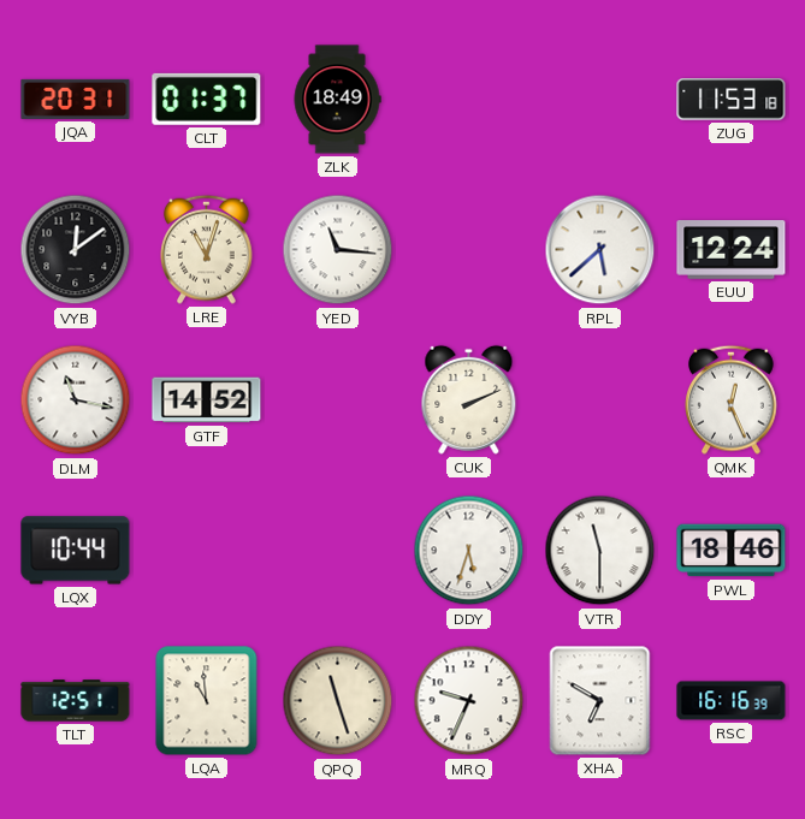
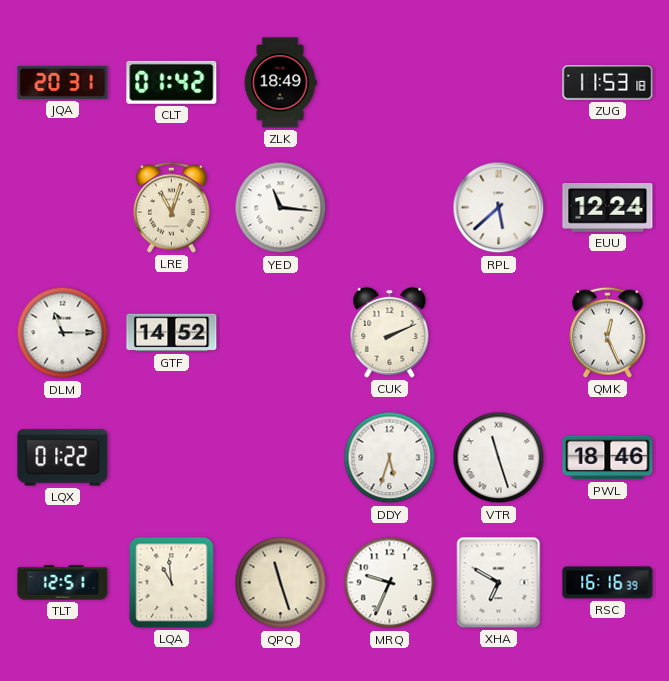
CLT: 01:37 -> 01:42 (172, 82)
VYB: 12:09 -> none (76, 250)
DLM: 11:17 -> 11:15 (63, 333)
LQX: 10:44 -> 01:22 (63, 458)
VTR: 11:30 -> 11:27 (499, 458)
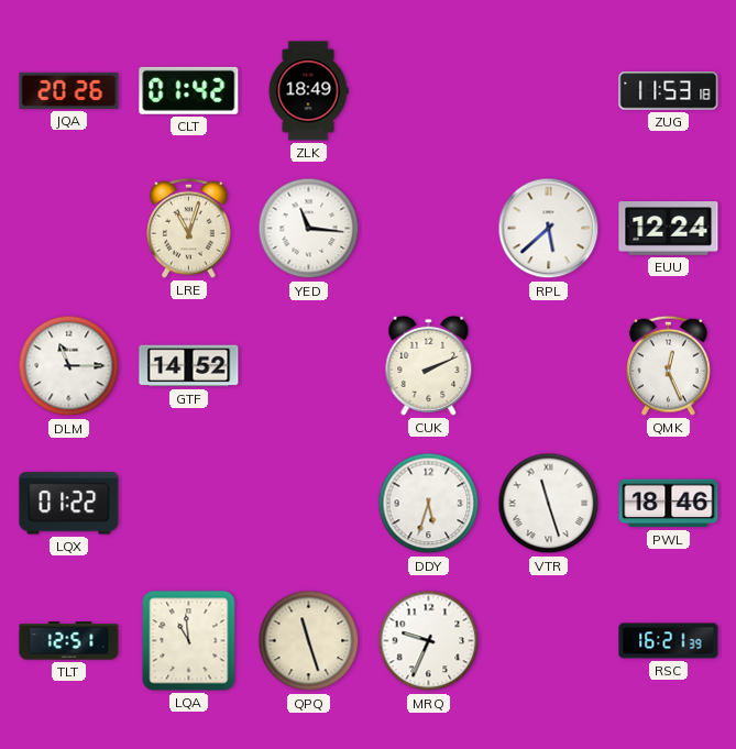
JQA: 20:31 -> 20:26 (69, 90)
XHA: 6:50 -> none (499, 583)
RSC: 16:16 -> 16:21 (669, 641)
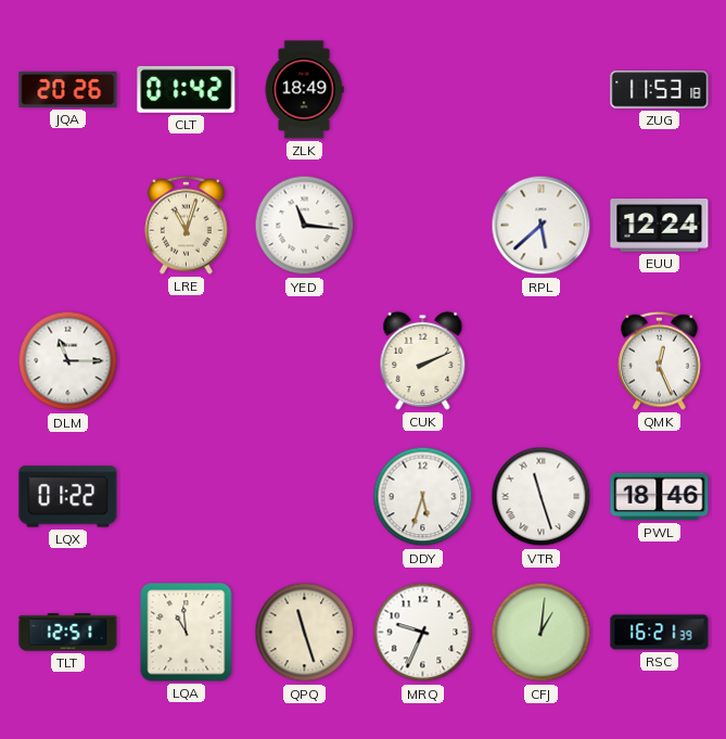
GTF: 14:52 -> none (189, 366)
CFJ: none -> 1:01 (542, 633)
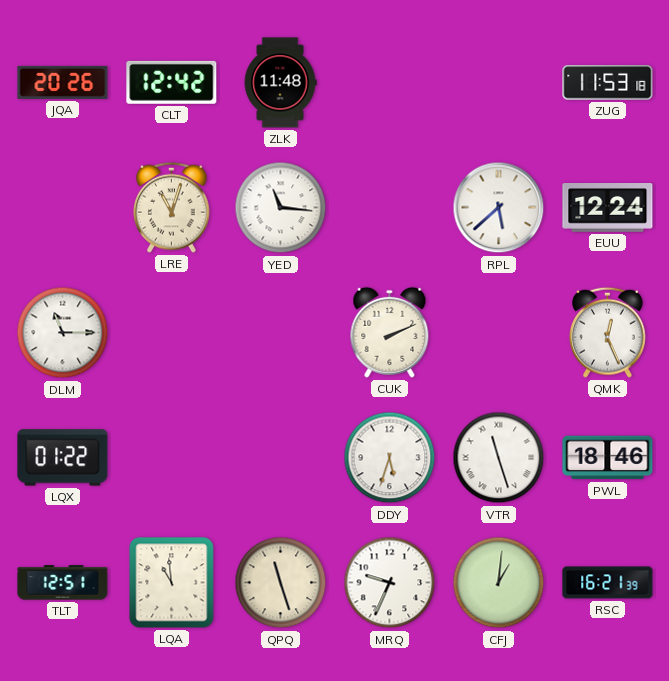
CLT: 01:42 -> 12:42 (172, 82)
ZLK: 18:49 -> 11:48 (280, 83)
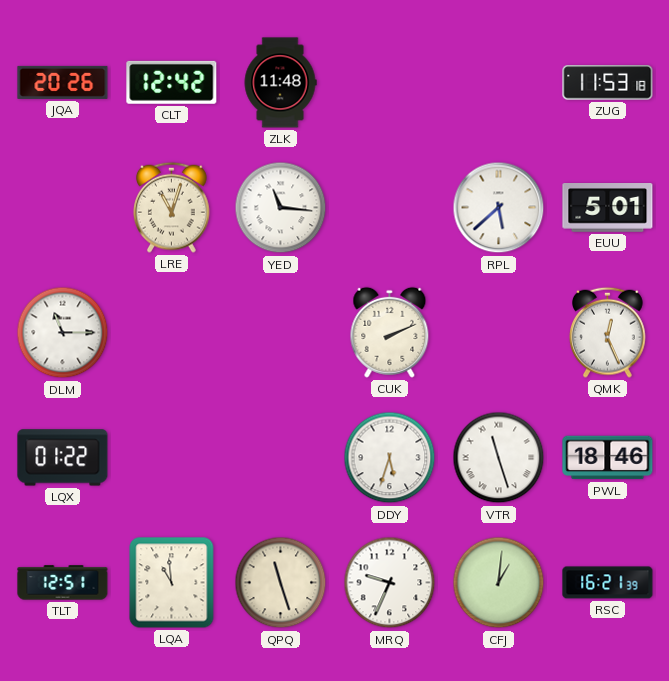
EUU: 12:24 -> 5:01 (608, 208)
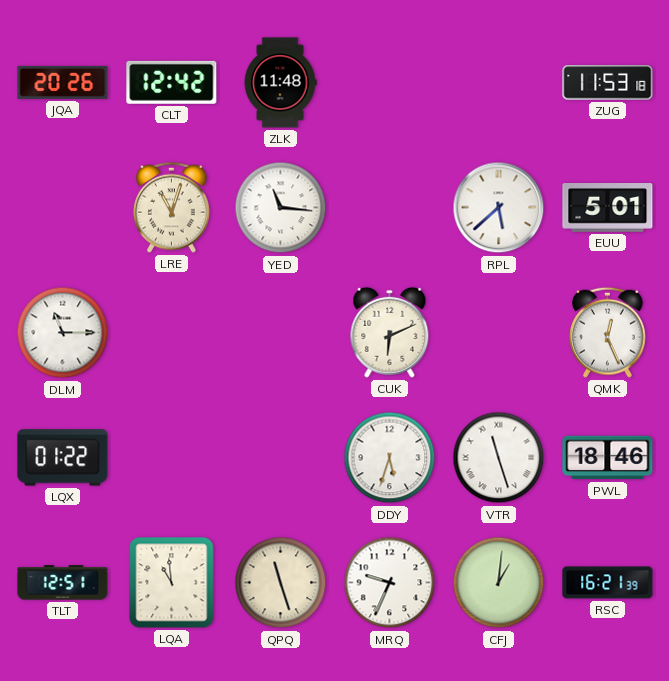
CUK: 2:11 -> 6:11 (390, 332)
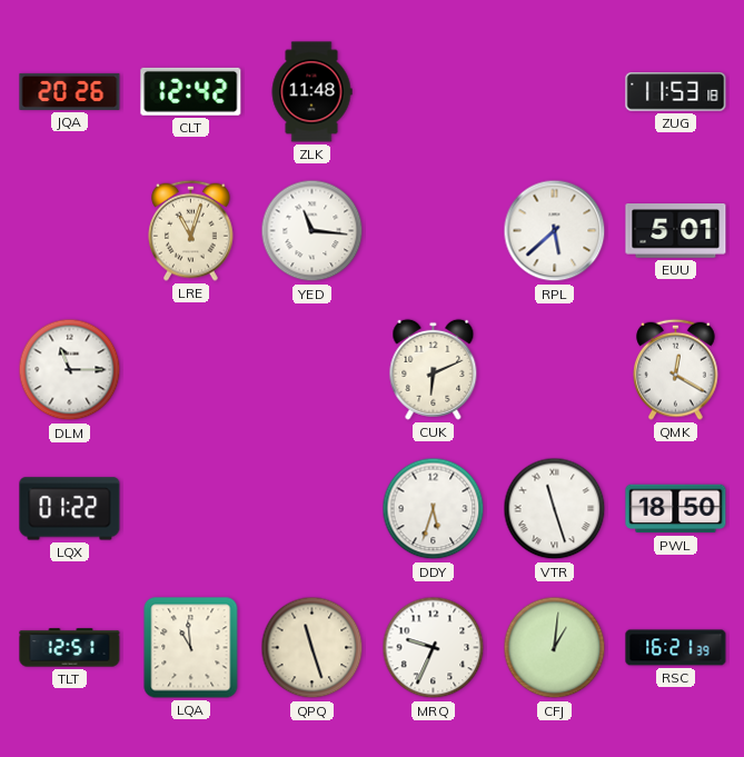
QMK: 12:26 -> 12:20 (676, 369)
PWL: 18:46 -> 18:50 (676, 509)
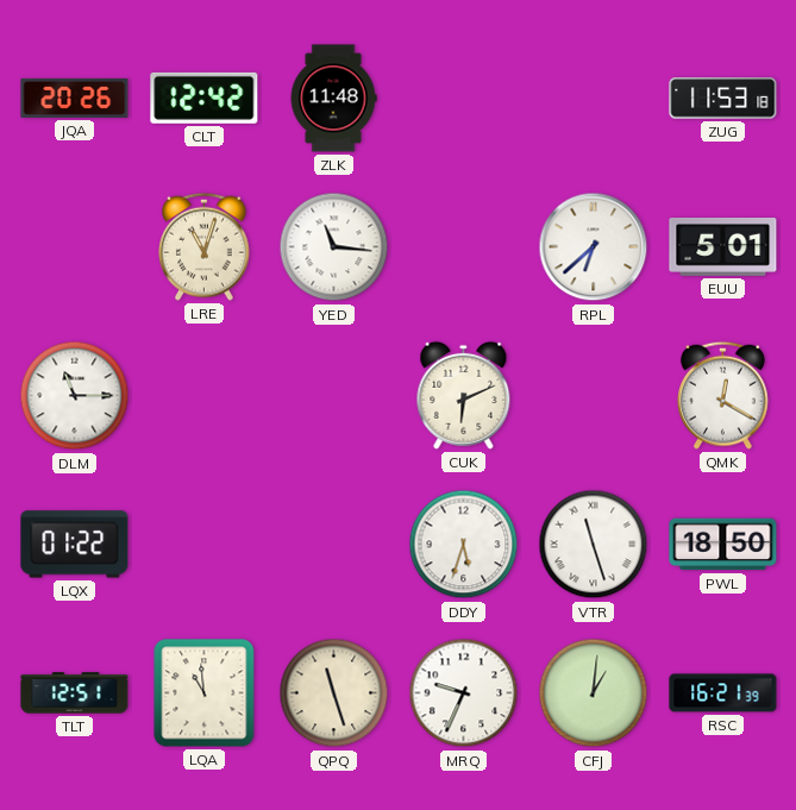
RPL: 5:38 -> 6:38 (594, 247)
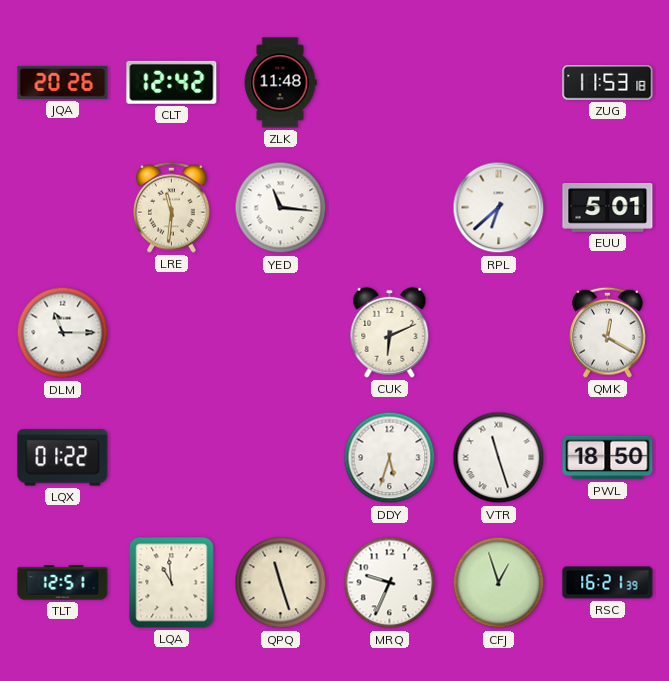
LRE: 11:03 -> 11:31 (172, 207)
CFJ: 1:01 -> 12:57 (499, 583)
